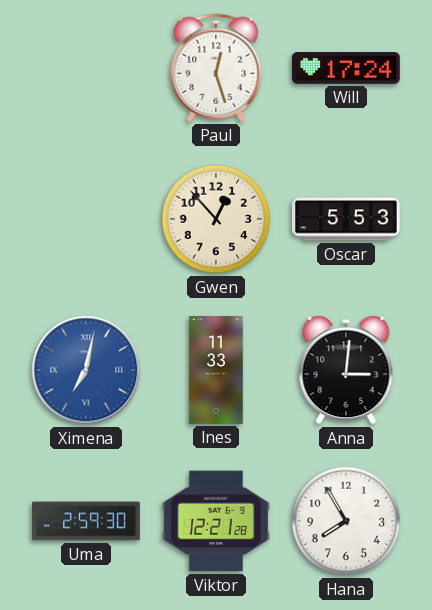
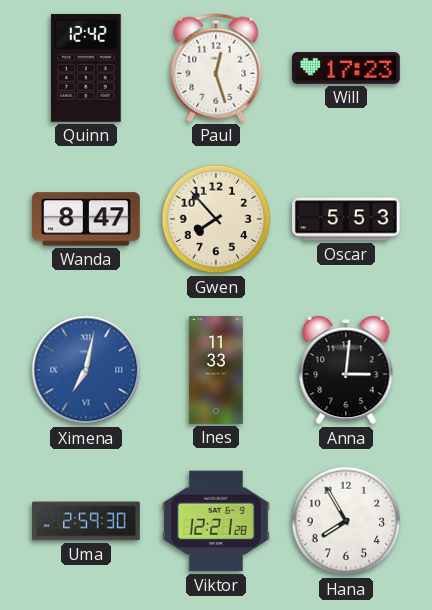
Quinn: none -> 12:42 (86, 68)
Will: 17:24 -> 17:23 (347, 68)
Wanda: none -> 8:47 (87, 219)
Gwen: 12:53 -> 7:53 (216, 219)
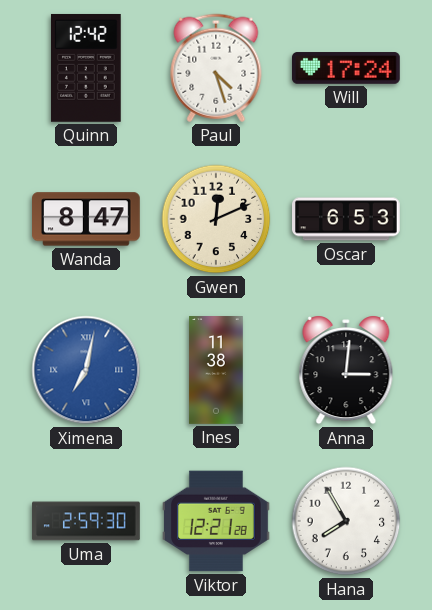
Paul: 12:27 -> 4:27 (216, 68)
Will: 17:23 -> 17:24 (347, 68)
Gwen: 7:53 -> 12:11 (216, 219)
Oscar: 5:53 -> 6:53 (346, 219)
Ines: 11:33 -> 11:38 (216, 370)
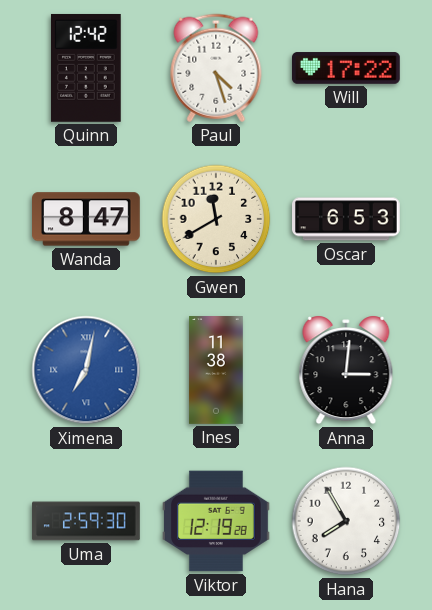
Will: 17:24 -> 17:22 (347, 68)
Gwen: 12:11 -> 11:40 (216, 219)
Viktor: 12:21 -> 12:19 (217, 521)
